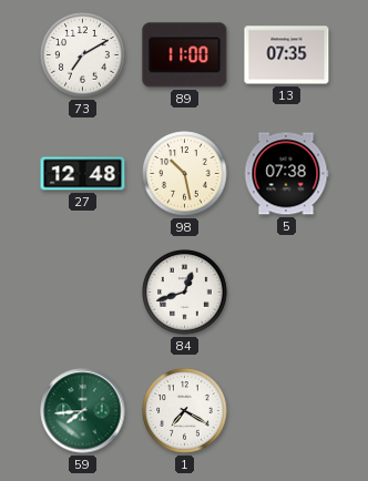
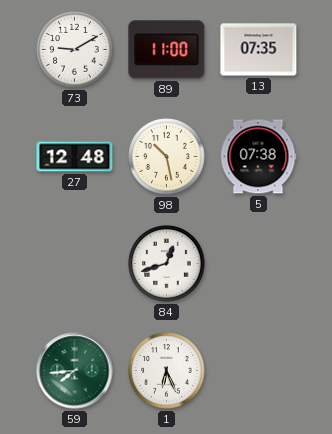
73: 7:10 -> 9:10 (75, 50)
1: 7:20 -> 6:26 (167, 371)
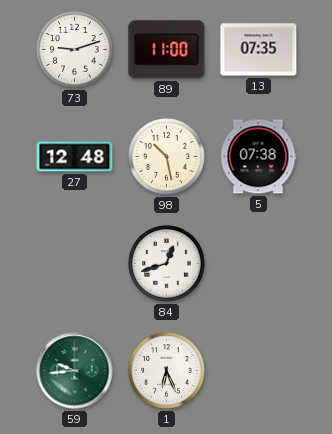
73: 9:10 -> 9:12 (75, 50)
59: 7:44 -> 9:44 (75, 371)
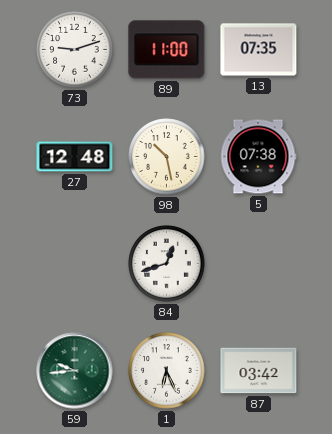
87: none -> 03:42 (259, 371)
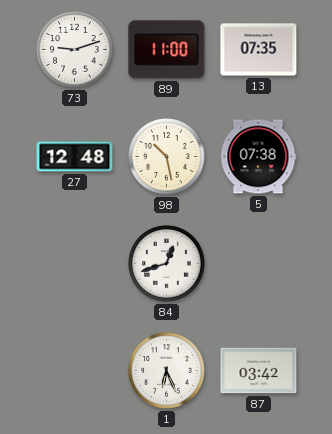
59: 9:44 -> none (75, 371)
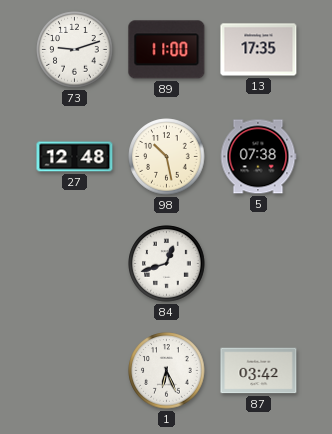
13: 07:35 -> 17:35 (259, 50)
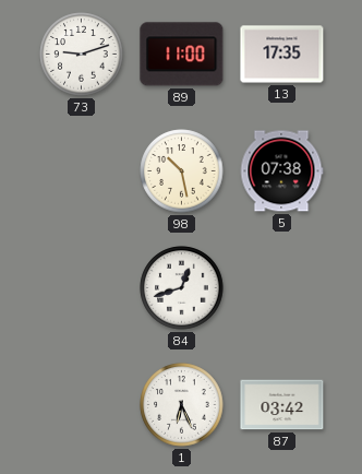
27: 12:48 -> none (75, 157)
